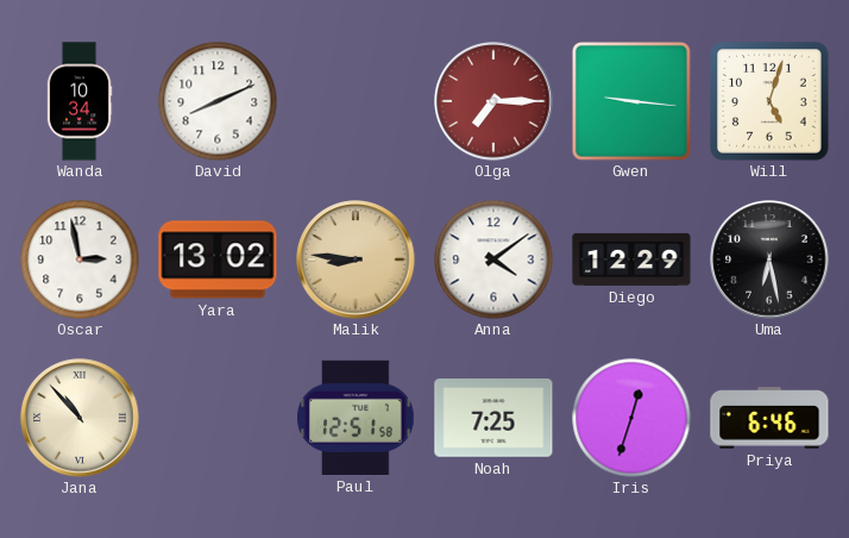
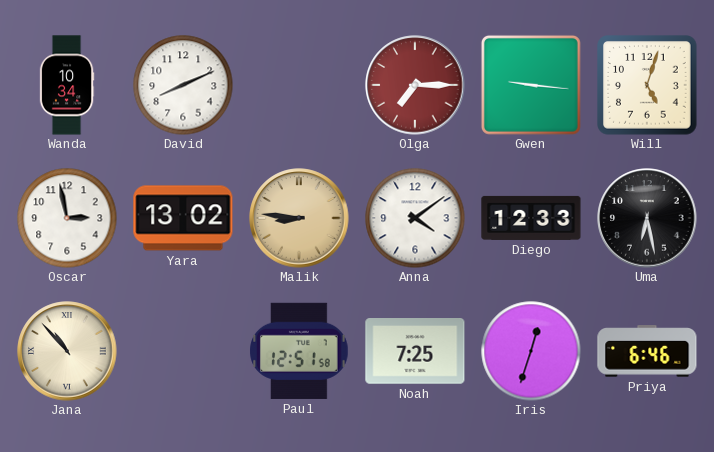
Diego: 12:29 -> 12:33 (531, 218)
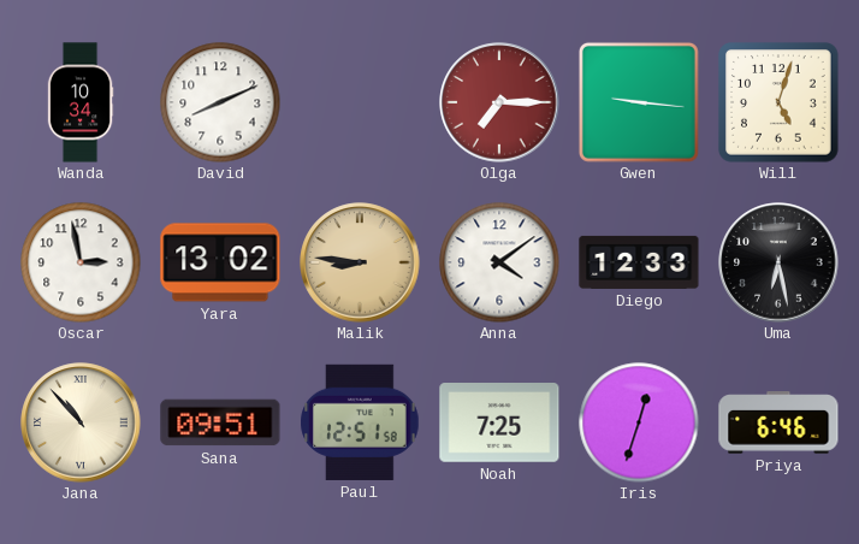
Sana: none -> 09:51 (220, 422)
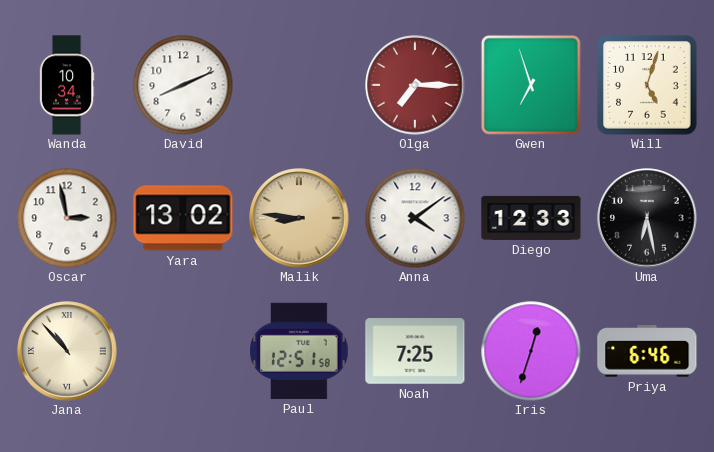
Gwen: 9:16 -> 6:57 (531, 85)
Sana: 09:51 -> none (220, 422)
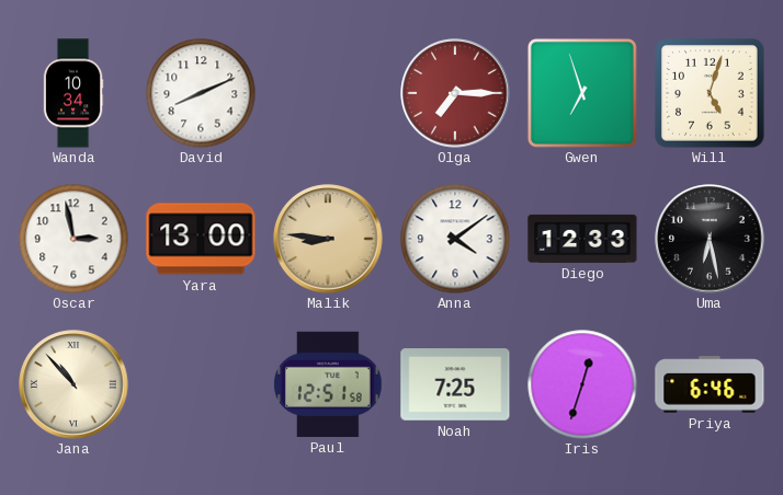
Yara: 13:02 -> 13:00 (201, 239)
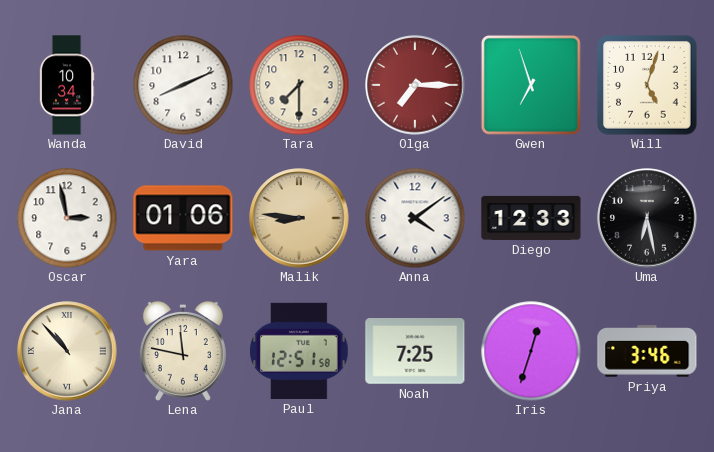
Tara: none -> 7:30 (299, 85)
Yara: 13:00 -> 01:06 (183, 218)
Lena: none -> 11:47 (183, 351)
Priya: 6:46 -> 3:46 (647, 351)
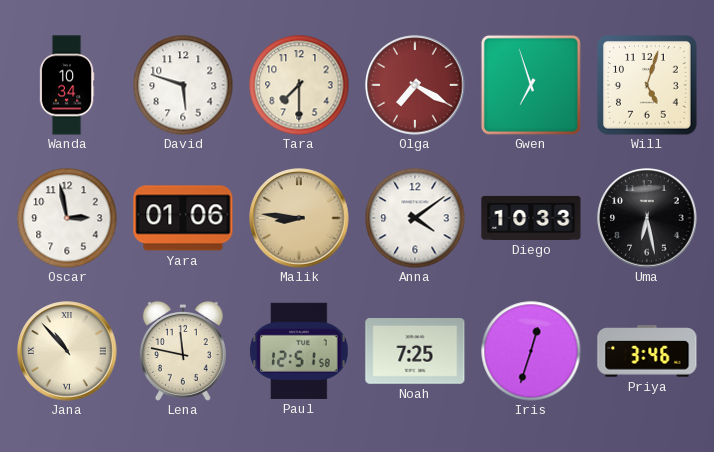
David: 8:11 -> 5:48 (183, 85)
Olga: 7:15 -> 7:20 (415, 85)
Diego: 12:33 -> 10:33 (531, 218)
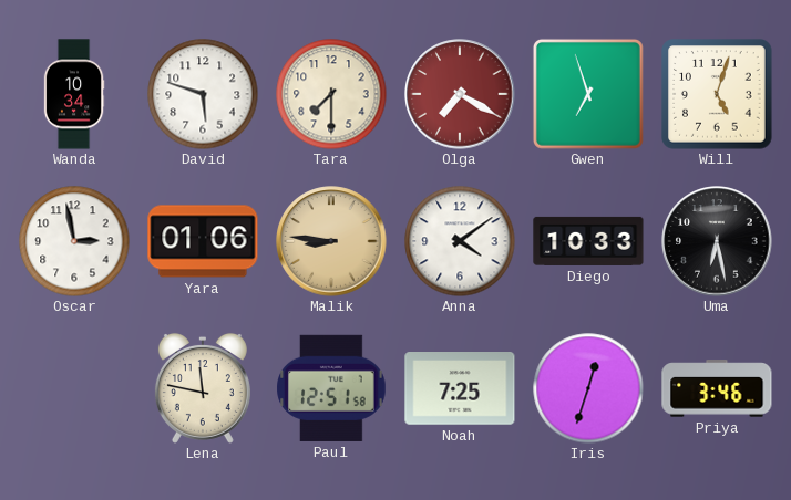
Jana: 10:53 -> none (67, 351)
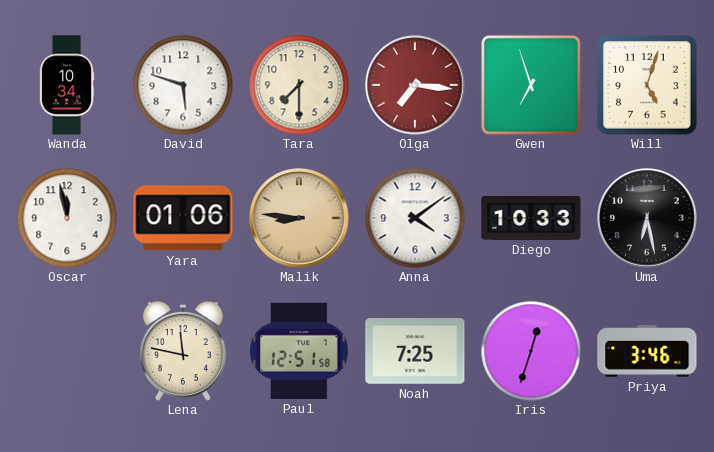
Olga: 7:20 -> 7:16 (415, 85)
Oscar: 2:58 -> 11:58 (67, 218)
